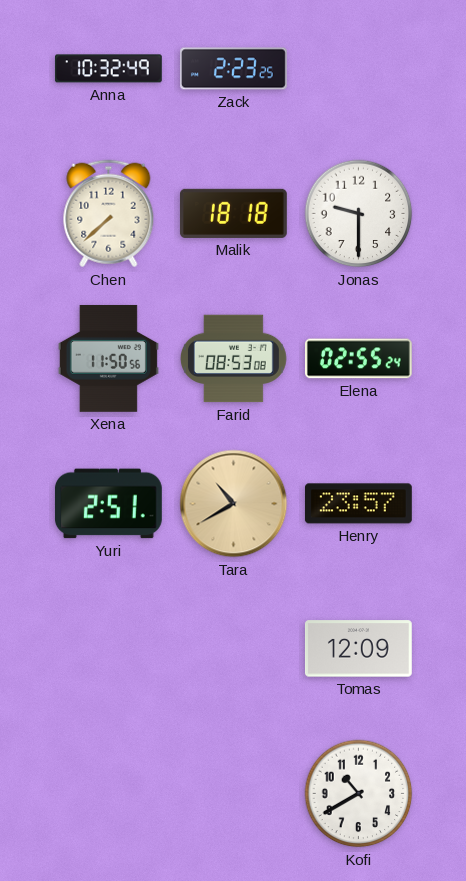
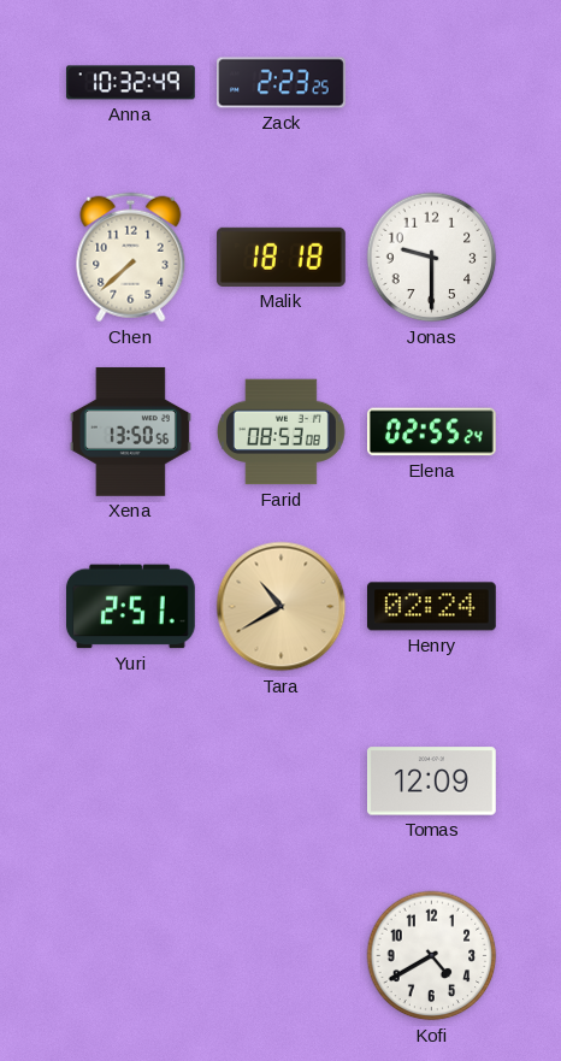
Xena: 11:50 -> 13:50 (130, 431)
Henry: 23:57 -> 02:24 (431, 607)
Kofi: 10:40 -> 4:40 (432, 956)
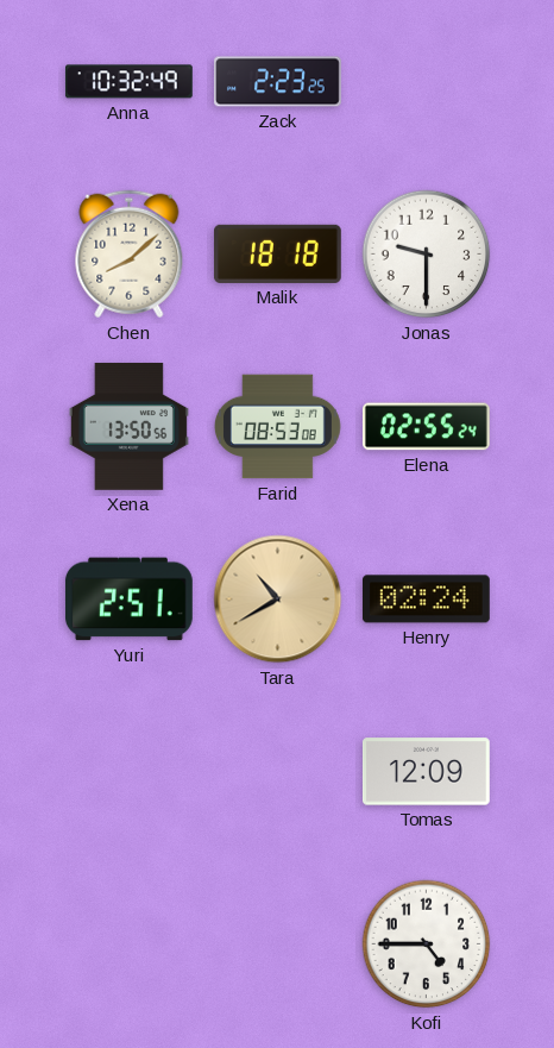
Chen: 7:38 -> 8:08 (130, 255)
Kofi: 4:40 -> 4:45 (427, 945)
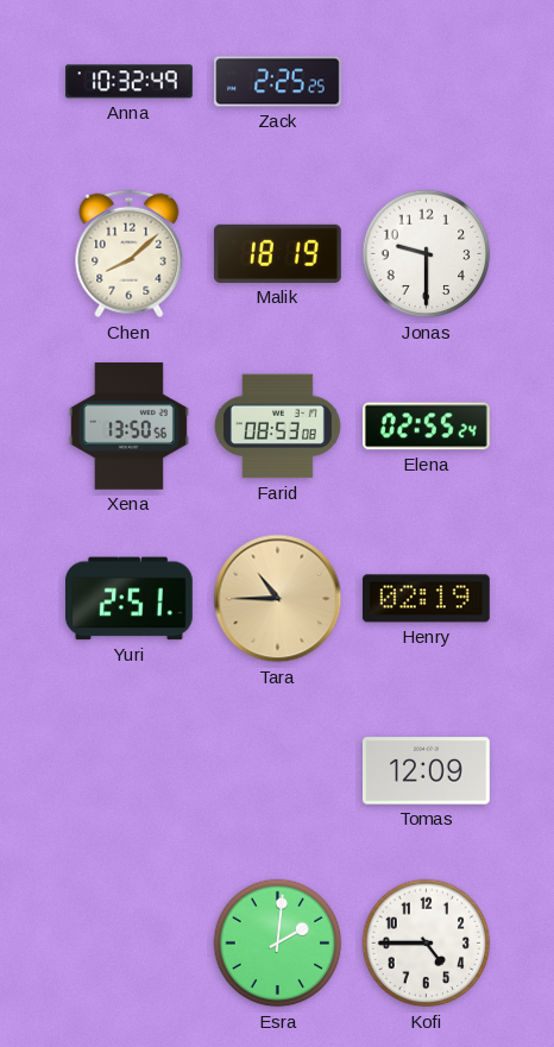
Zack: 2:23 -> 2:25 (278, 82)
Malik: 18:18 -> 18:19 (277, 253)
Tara: 10:40 -> 10:45 (278, 599)
Henry: 02:24 -> 02:19 (426, 599)
Esra: none -> 2:01 (278, 944)
